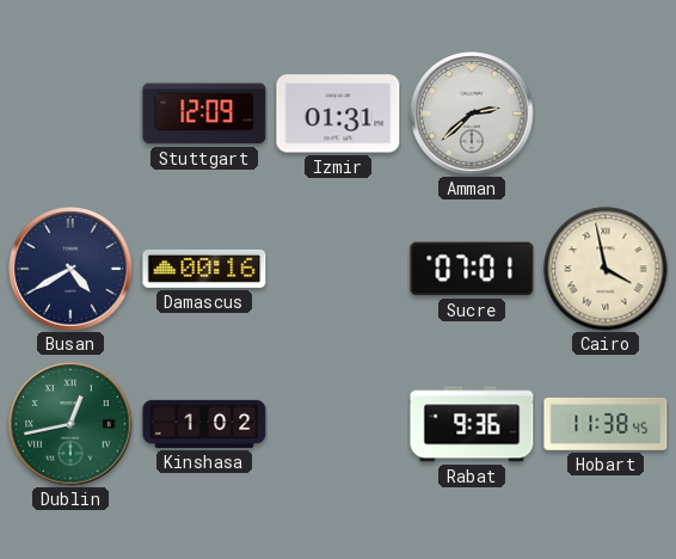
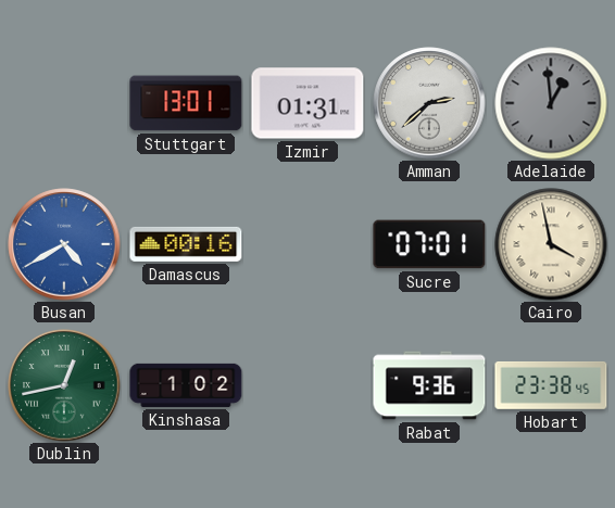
Stuttgart: 12:09 -> 13:01 (186, 103)
Adelaide: none -> 12:59 (551, 103)
Busan dial: navy -> blue (64, 244)
Hobart: 11:38 -> 23:38 (551, 385)
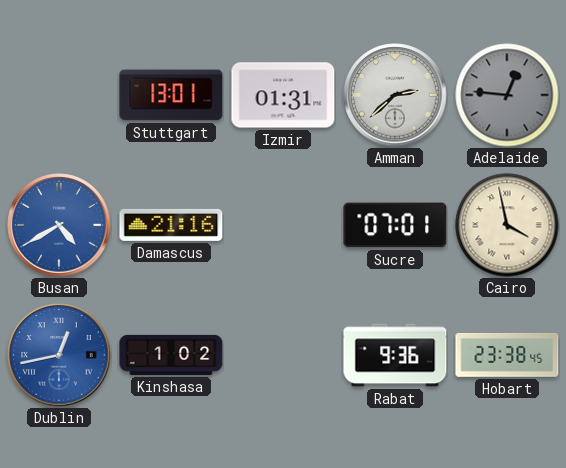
Adelaide: 12:59 -> 12:46 (507, 95)
Damascus: 00:16 -> 21:16 (171, 225)
Dublin dial: green -> blue (59, 355)
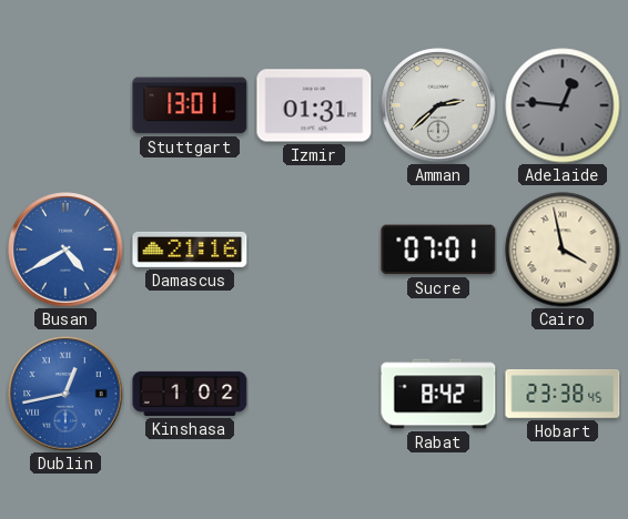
Rabat: 9:36 -> 8:42 (438, 394)
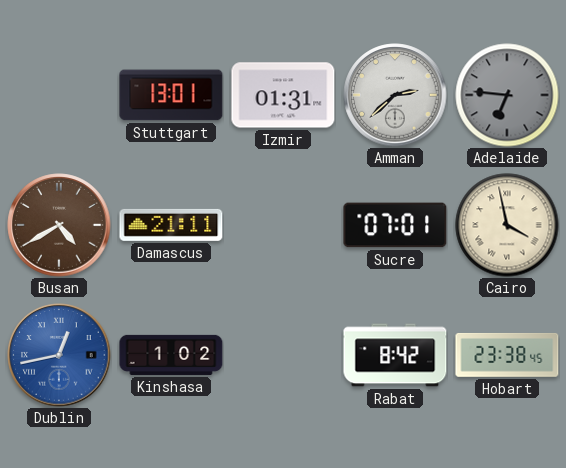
Adelaide: 12:46 -> 6:46 (507, 95)
Busan dial: blue -> brown (59, 225)
Damascus: 21:16 -> 21:11 (171, 225)
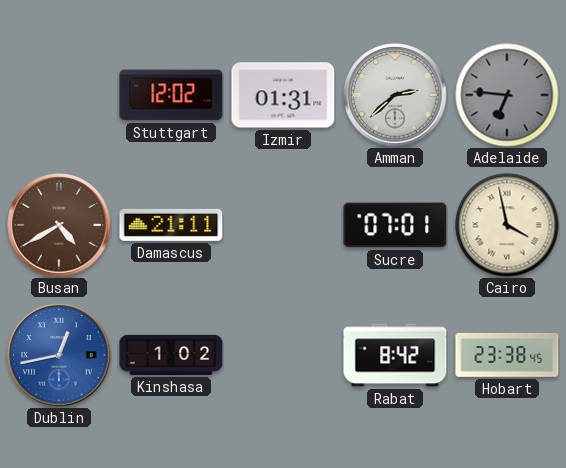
Stuttgart: 13:01 -> 12:02 (171, 95)
